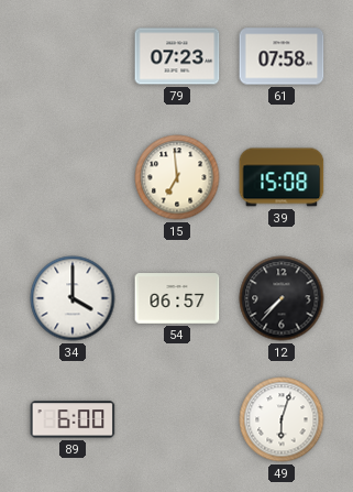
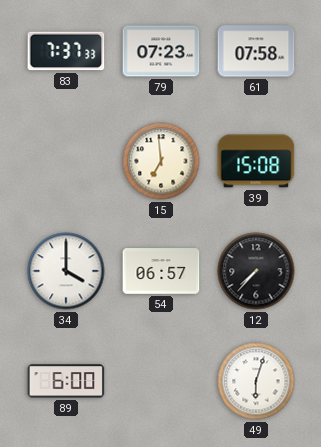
83: none -> 7:37 (66, 51)
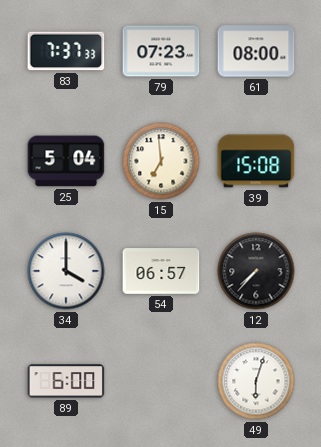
61: 07:58 -> 08:00 (256, 51)
25: none -> 5:04 (66, 161)
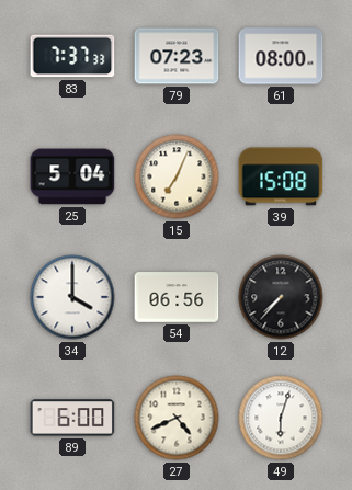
15: 6:59 -> 7:04 (177, 176)
54: 06:57 -> 06:56 (177, 297)
27: none -> 4:41 (177, 418)
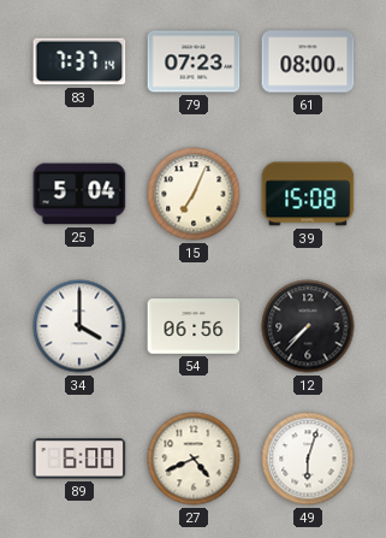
83: 7:37:33 -> 7:37:14 (79, 61)
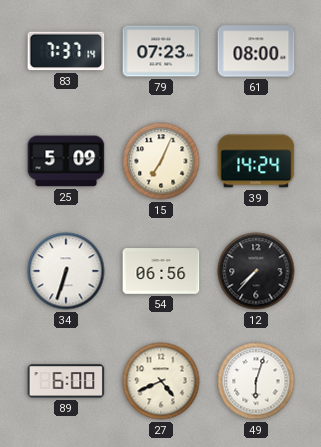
25: 5:04 -> 5:09 (66, 161)
39: 15:08 -> 14:24 (256, 161)
34: 4:00 -> 6:33 (66, 271)
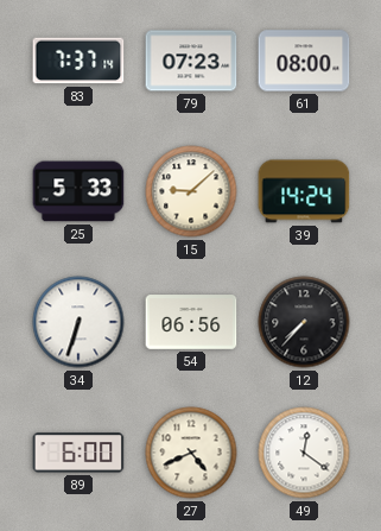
25: 5:09 -> 5:33 (78, 191)
15: 7:04 -> 9:08 (191, 191)
49: 6:03 -> 12:21 (304, 453)
